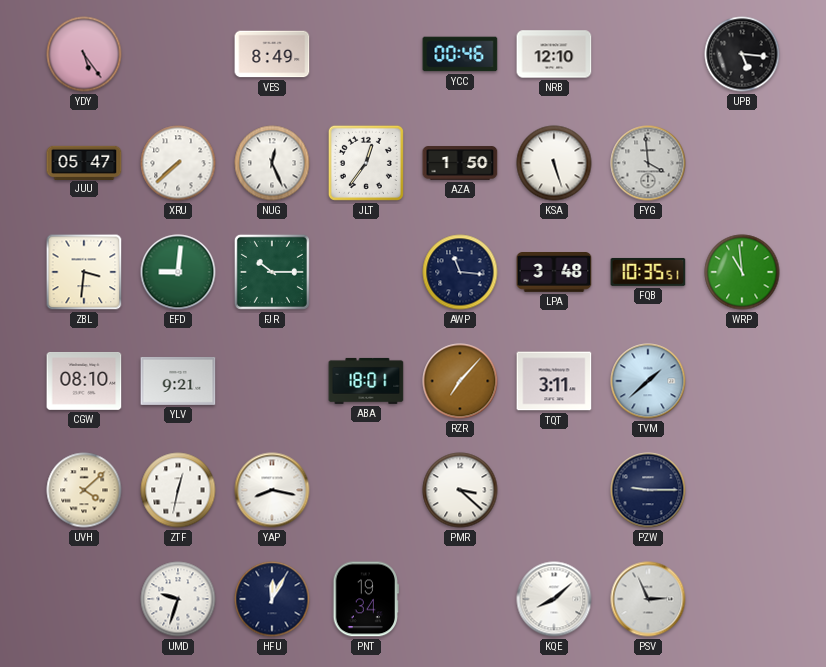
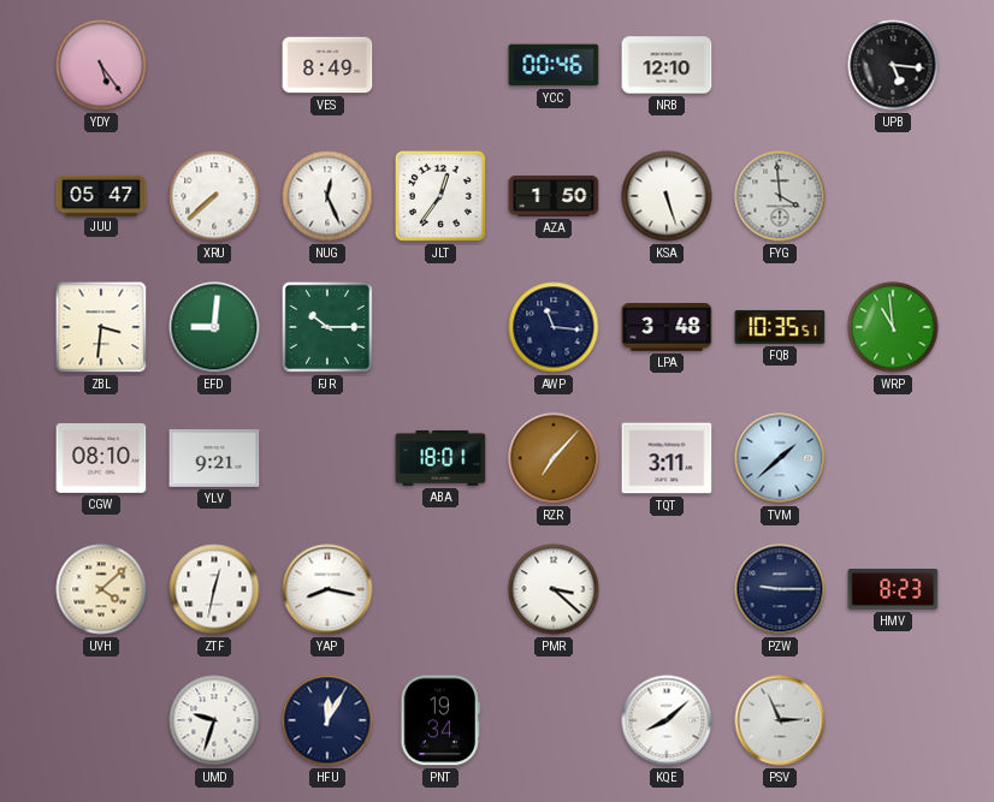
HMV: none -> 8:23 (893, 590)
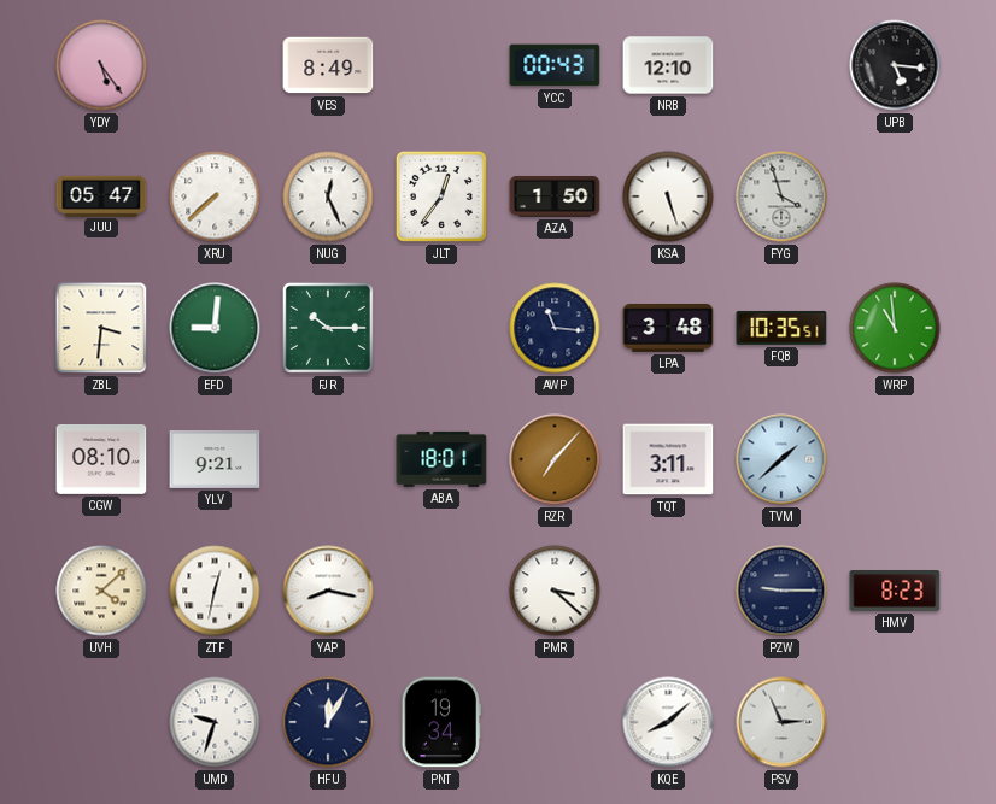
YCC: 00:46 -> 00:43 (555, 65)
FYG: 3:59 -> 3:57 (781, 196)
